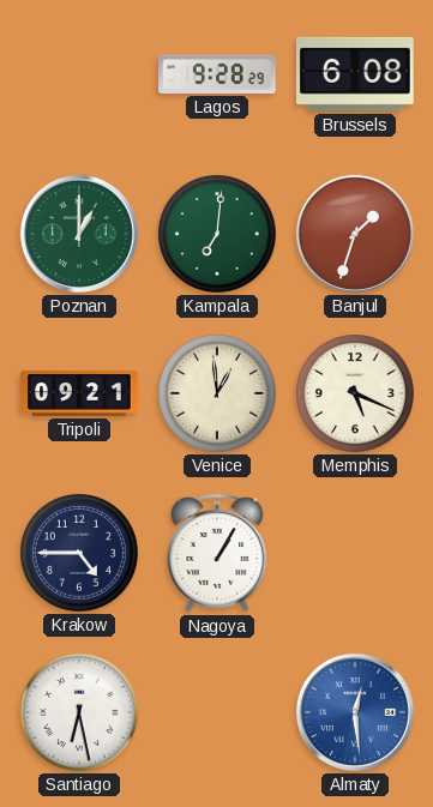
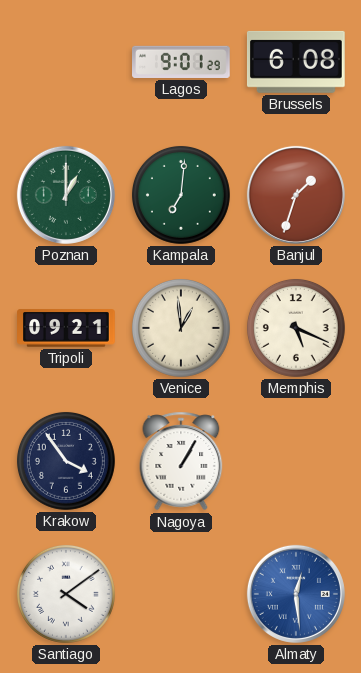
Lagos: 9:28 -> 9:01 (182, 62)
Krakow: 4:45 -> 3:54 (66, 461)
Santiago: 6:28 -> 4:09 (66, 594)
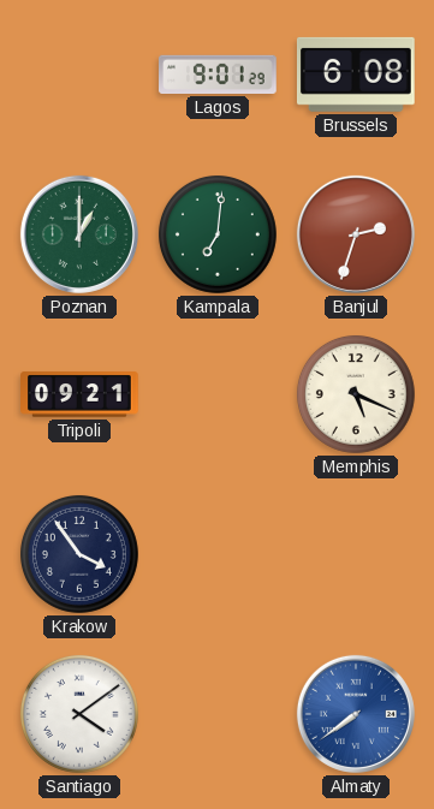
Banjul: 1:33 -> 2:33 (356, 234)
Venice: 12:59 -> none (181, 328)
Nagoya: 1:05 -> none (181, 461)
Almaty: 12:29 -> 7:39 (356, 714)
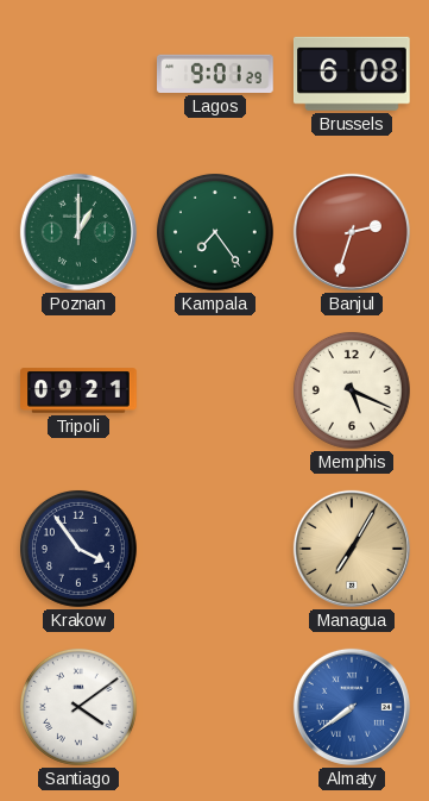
Kampala: 7:01 -> 7:24 (215, 232)
Managua: none -> 7:05 (352, 549)
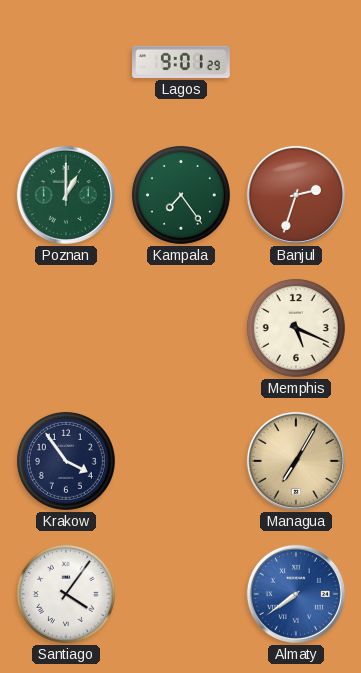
Brussels: 6:08 -> none (352, 74)
Tripoli: 09:21 -> none (78, 390)
Santiago: 4:09 -> 4:06 (66, 594)
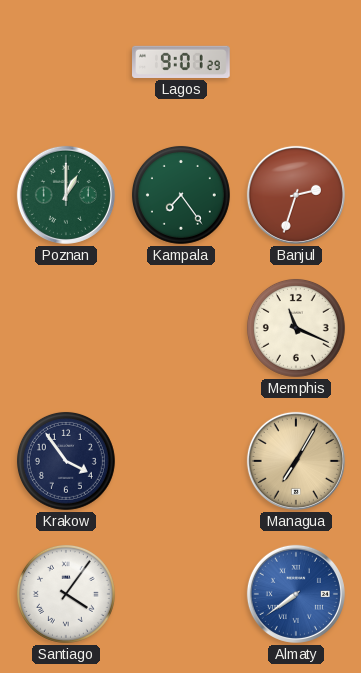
Memphis: 5:19 -> 11:19 (296, 328)
